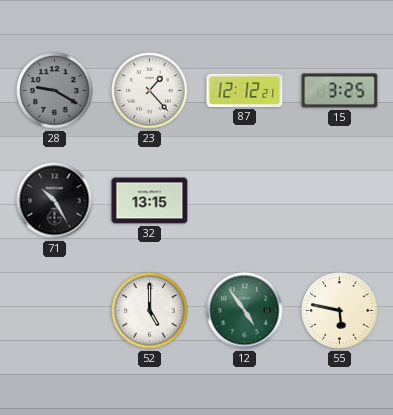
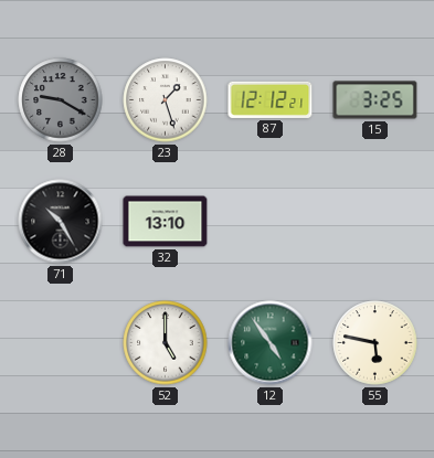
23: 1:23 -> 1:27 (166, 100)
32: 13:15 -> 13:10 (166, 222)
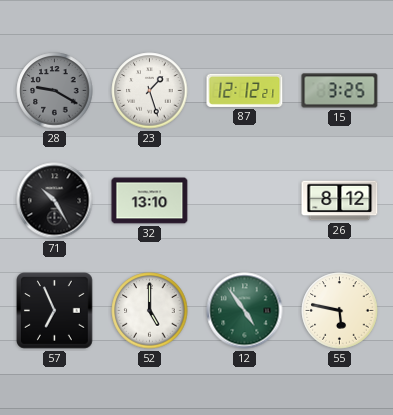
26: none -> 8:12 (340, 201)
57: none -> 6:56 (55, 311)
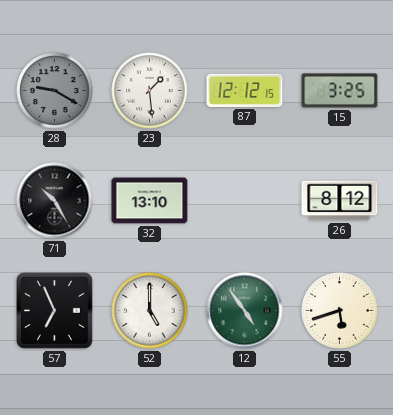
23: 1:27 -> 1:29 (150, 91)
87: 12:12:21 -> 12:12:15 (245, 90)
55: 5:47 -> 5:42 (340, 311)
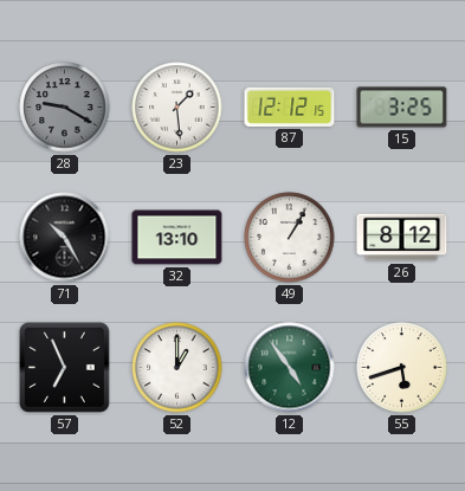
49: none -> 1:05 (290, 238)
52: 5:00 -> 1:00 (177, 368)
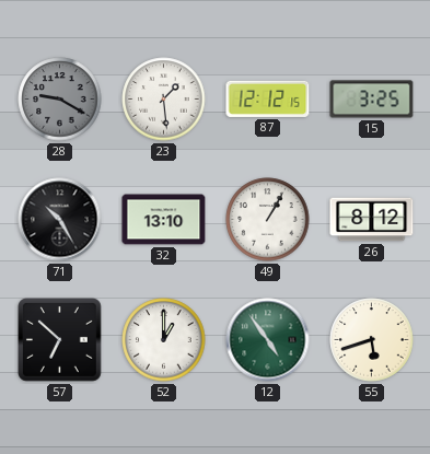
57: 6:56 -> 6:52 (60, 340)
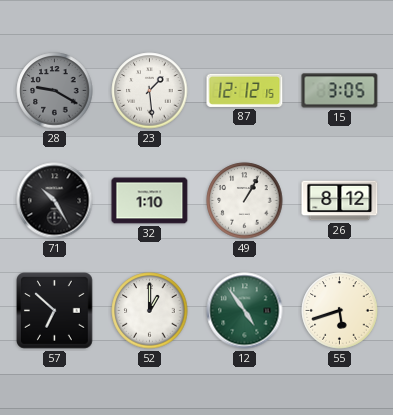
15: 3:25 -> 3:05 (340, 91)
32: 13:10 -> 1:10 (150, 201)
